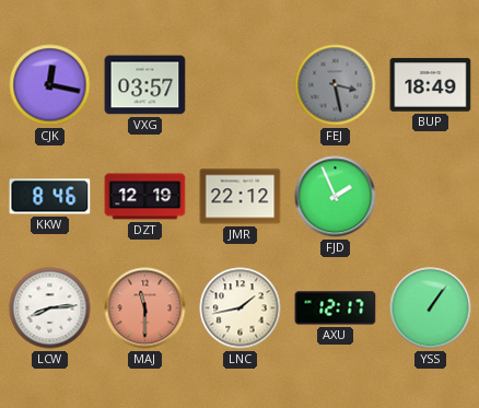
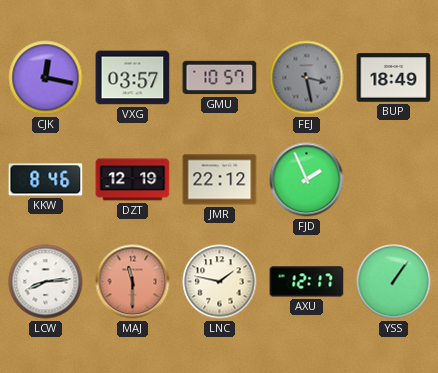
GMU: none -> 10:57 (220, 78)
LNC: 1:43 -> 1:47 (220, 282)
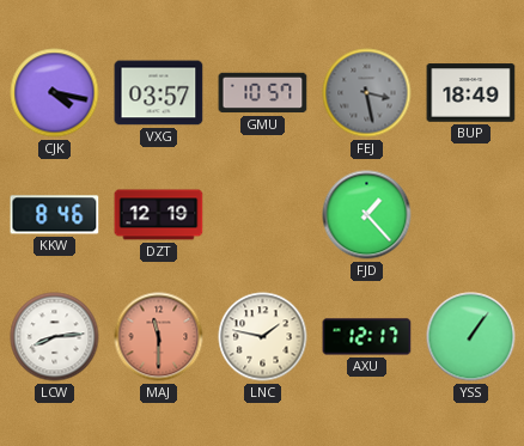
CJK: 12:17 -> 4:17 (55, 93)
JMR: 22:12 -> none (220, 180)
FJD: 1:56 -> 1:23 (367, 215)
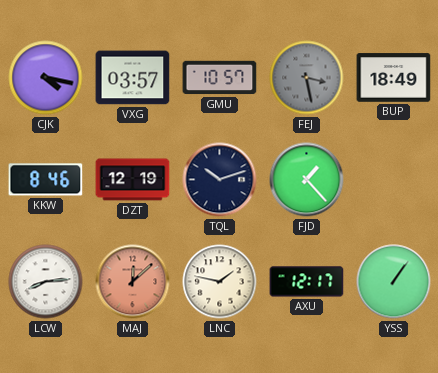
TQL: none -> 10:12 (220, 180)
MAJ: 11:30 -> 12:08 (133, 282)
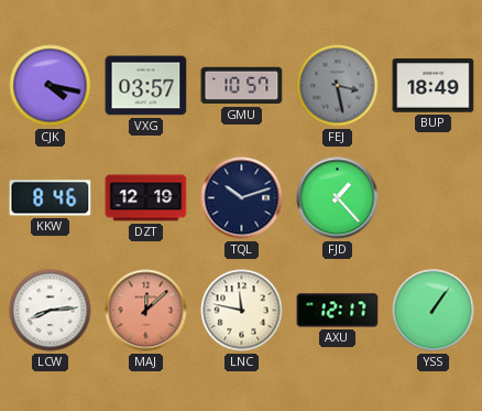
LNC: 1:47 -> 11:47 (242, 311)
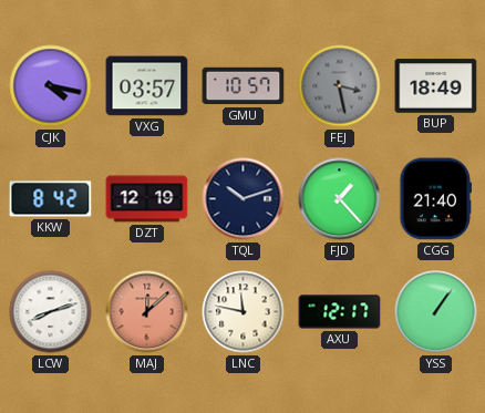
KKW: 8:46 -> 8:42 (51, 199)
CGG: none -> 21:40 (436, 199)
LCW: 8:14 -> 8:12 (51, 312)
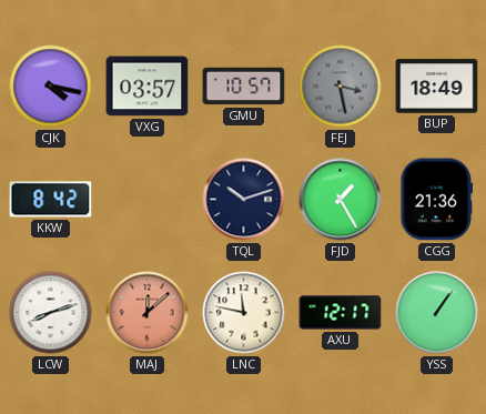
DZT: 12:19 -> none (147, 199)
FJD: 1:23 -> 1:25 (341, 200)
CGG: 21:40 -> 21:36 (437, 200)
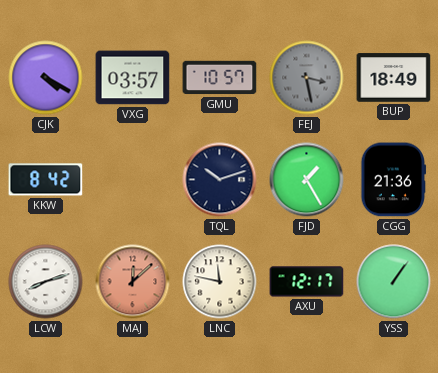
CJK: 4:17 -> 4:20 (46, 78)
